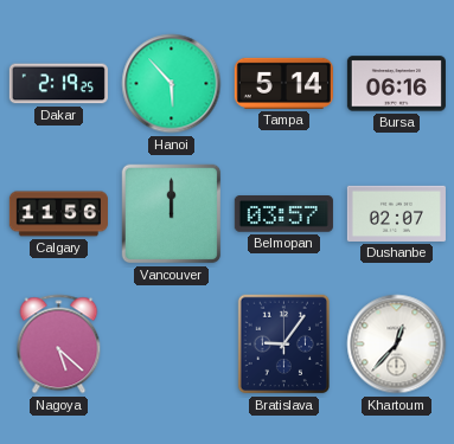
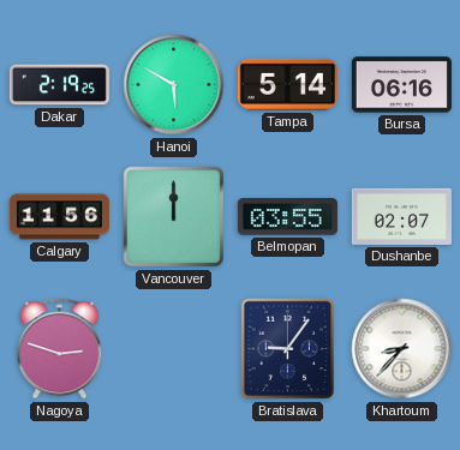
Hanoi: 5:53 -> 5:50 (174, 85)
Belmopan: 03:57 -> 03:55 (287, 217)
Nagoya: 5:22 -> 2:48 (60, 349)
Khartoum: 12:37 -> 8:37 (402, 349)
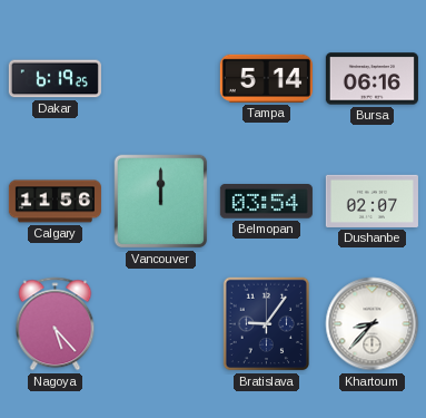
Dakar: 2:19 -> 6:19 (55, 79)
Hanoi: 5:50 -> none (174, 85)
Belmopan: 03:55 -> 03:54 (266, 202)
Nagoya: 2:48 -> 5:23 (56, 324)
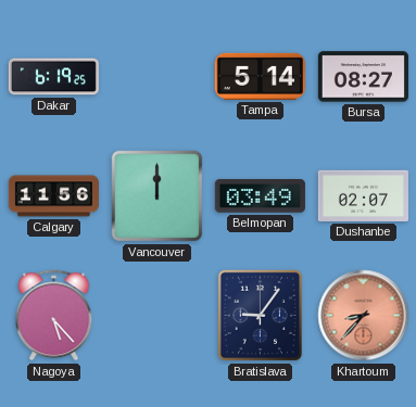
Bursa: 06:16 -> 08:27 (363, 77)
Belmopan: 03:54 -> 03:49 (260, 196)
Khartoum dial: white -> salmon (364, 316)
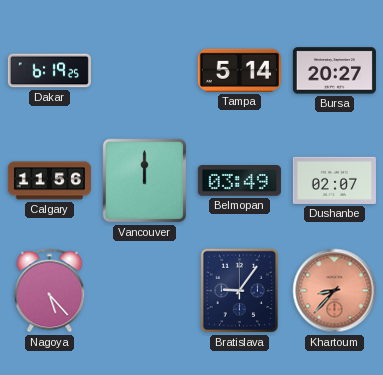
Bursa: 08:27 -> 20:27 (334, 71)
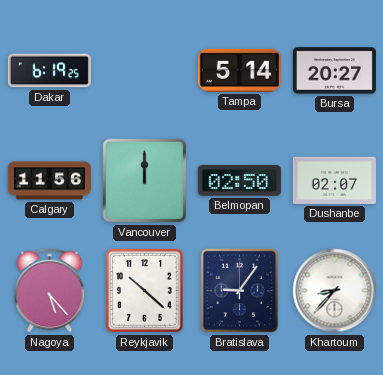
Belmopan: 03:49 -> 02:50 (239, 181)
Reykjavik: none -> 10:22 (145, 291)
Khartoum dial: salmon -> white (335, 291)
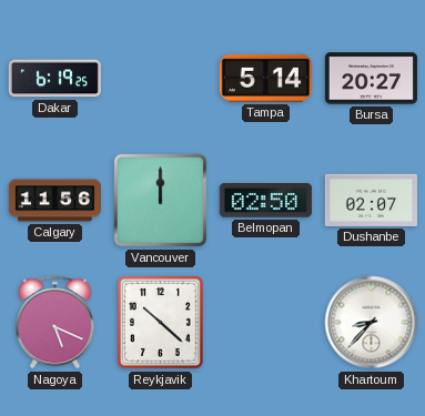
Nagoya: 5:23 -> 5:19 (55, 323)
Bratislava: 9:06 -> none (239, 291)
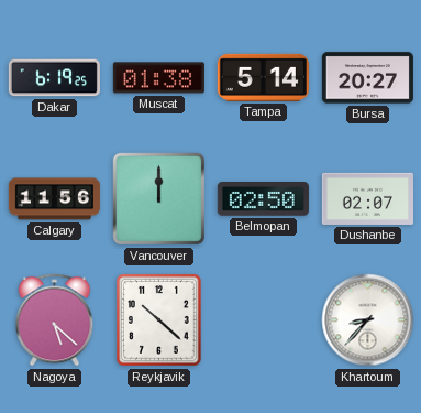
Muscat: none -> 01:38 (158, 78)
Nagoya: 5:19 -> 5:22 (55, 320)
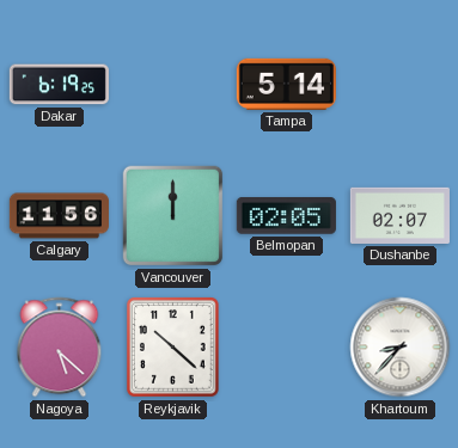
Muscat: 01:38 -> none (158, 78)
Bursa: 20:27 -> none (367, 78)
Belmopan: 02:50 -> 02:05 (286, 216)
